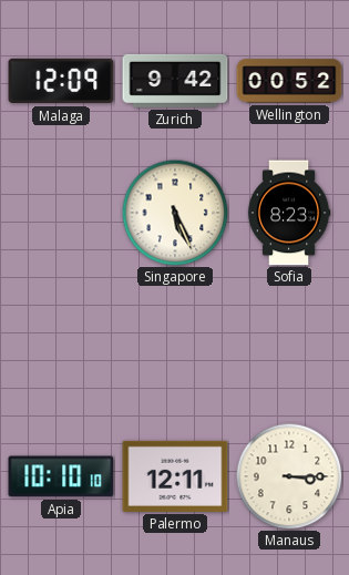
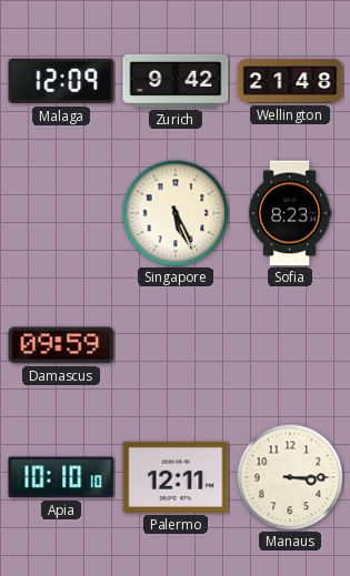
Wellington: 00:52 -> 21:48 (290, 81)
Damascus: none -> 09:59 (61, 345)
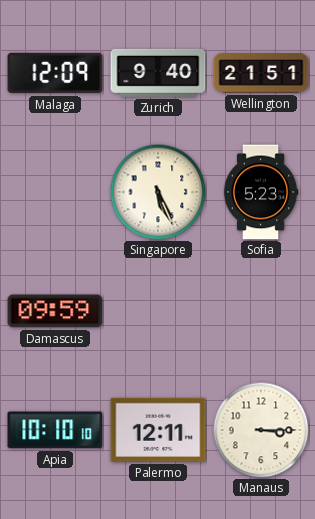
Zurich: 9:42 -> 9:40 (158, 73)
Wellington: 21:48 -> 21:51 (261, 73)
Sofia: 8:23 -> 5:23 (261, 192)
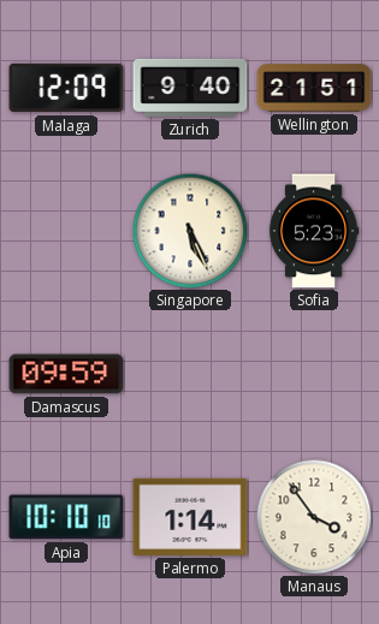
Palermo: 12:11 -> 1:14 (190, 517)
Manaus: 3:15 -> 3:54 (314, 517)
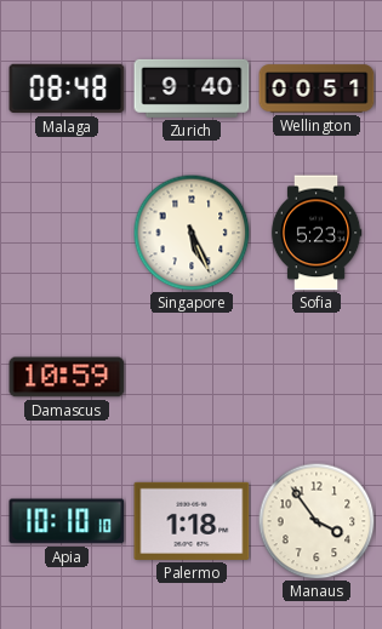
Malaga: 12:09 -> 08:48 (67, 88)
Wellington: 21:51 -> 00:51 (317, 88)
Damascus: 09:59 -> 10:59 (67, 377)
Palermo: 1:14 -> 1:18 (192, 521)
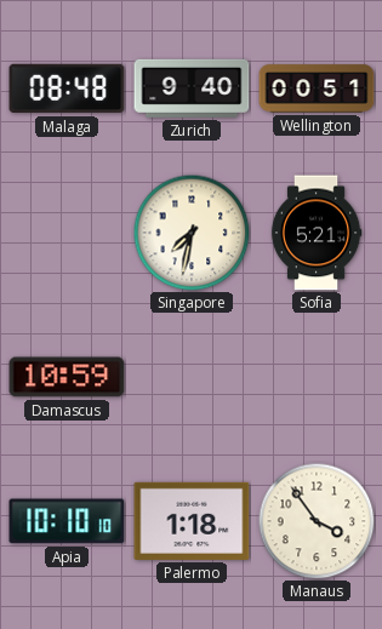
Singapore: 5:26 -> 7:32 (192, 233)
Sofia: 5:23 -> 5:21 (317, 233)
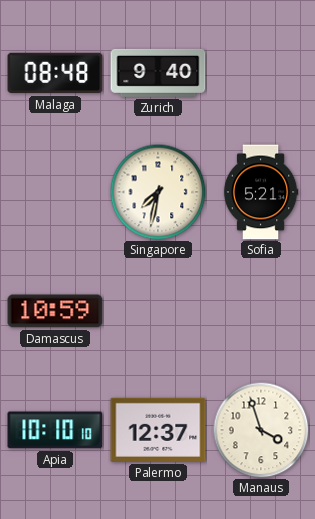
Wellington: 00:51 -> none (317, 88)
Palermo: 1:18 -> 12:37 (158, 430)
Manaus: 3:54 -> 3:57 (261, 430)
